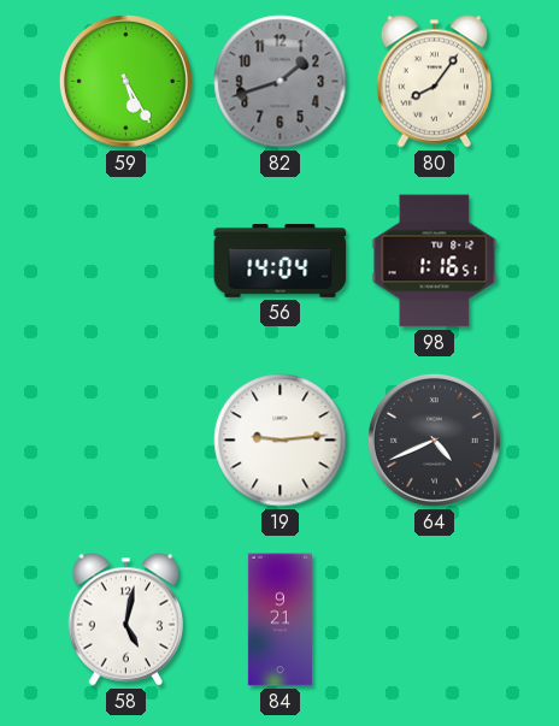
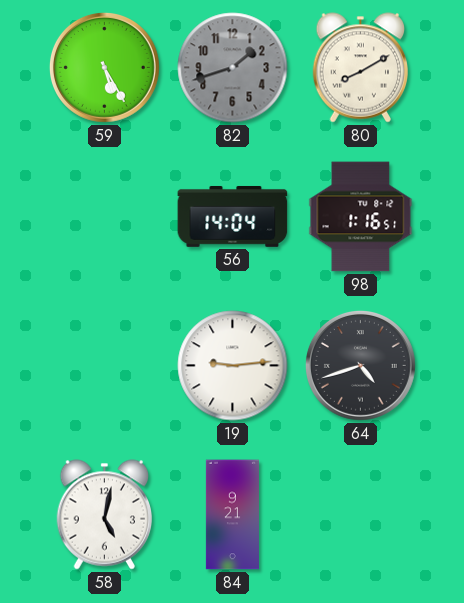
80: 8:06 -> 8:10 (360, 68)
64: 4:41 -> 4:42 (360, 365)
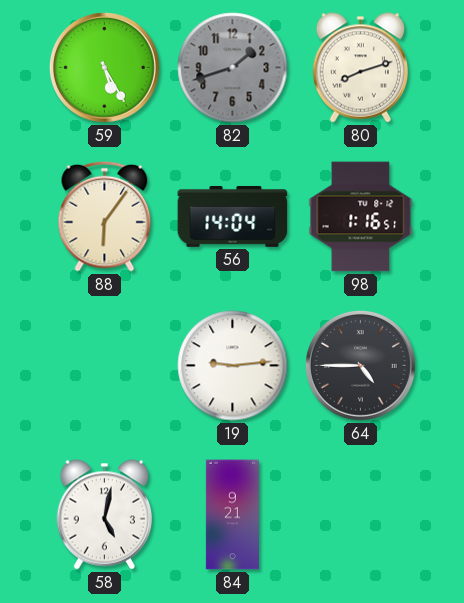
80: 8:10 -> 8:12 (360, 68)
88: none -> 6:06 (105, 216)
64: 4:42 -> 4:45 (360, 365)
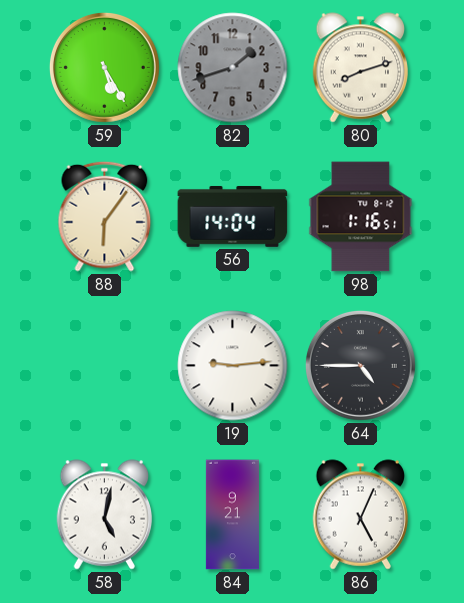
86: none -> 5:04 (360, 515)
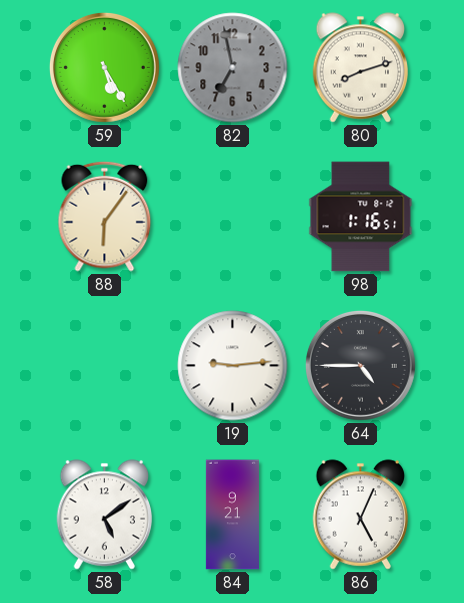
82: 1:42 -> 6:58 (233, 68)
56: 14:04 -> none (233, 216)
58: 5:02 -> 5:09 (104, 515)
